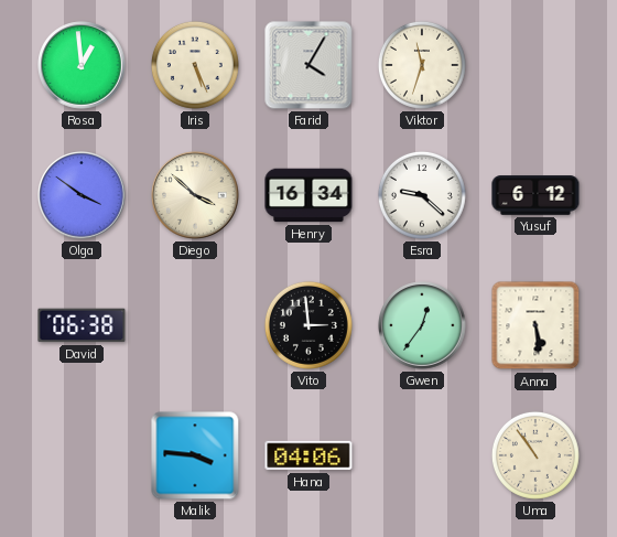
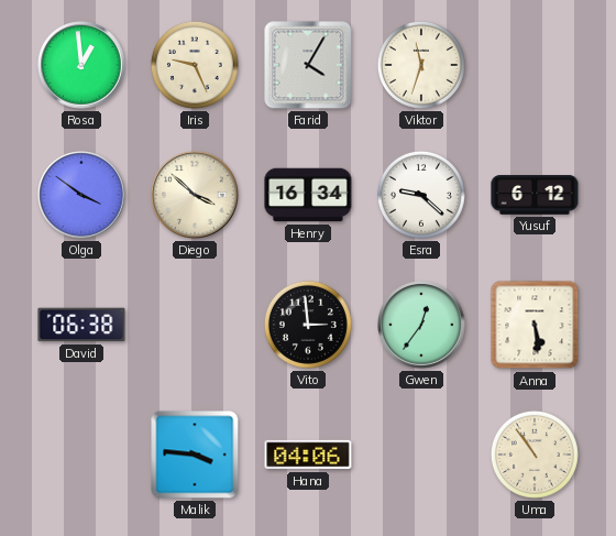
Iris: 5:26 -> 9:26 (195, 65)
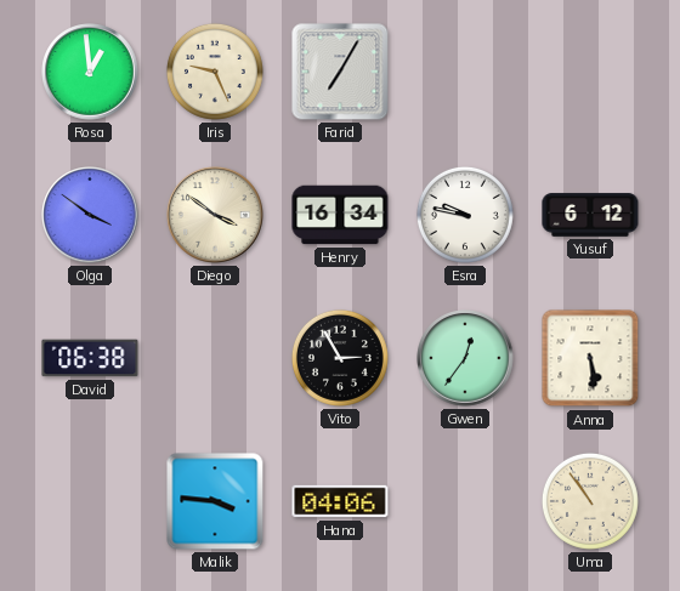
Farid: 4:05 -> 7:05 (340, 72)
Viktor: 11:33 -> none (421, 65)
Diego: 3:52 -> 3:51 (215, 215)
Esra: 9:22 -> 9:47 (465, 215)
Vito: 2:59 -> 2:55 (340, 358)
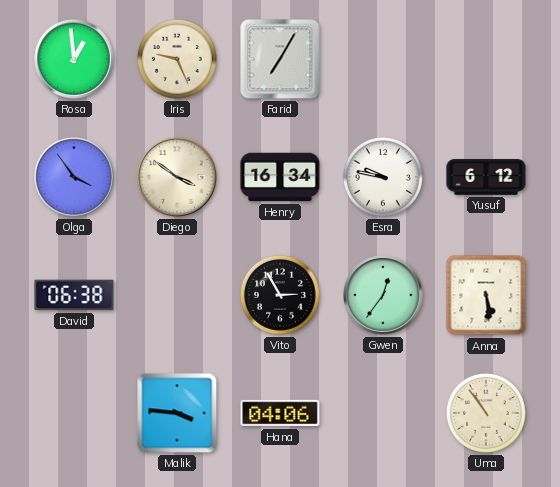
Olga: 3:51 -> 3:54 (74, 177)
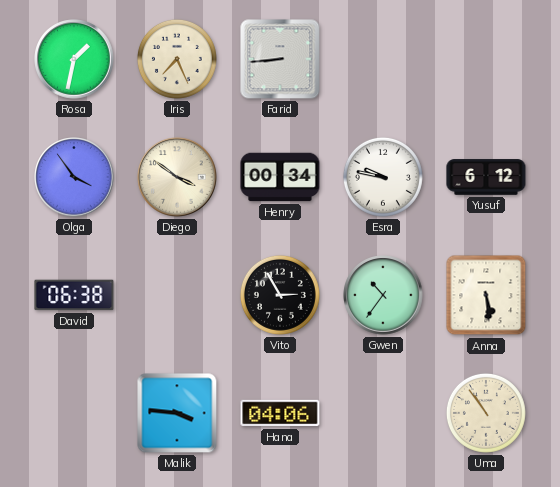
Rosa: 12:59 -> 1:32 (74, 59)
Iris: 9:26 -> 7:26 (177, 59)
Farid: 7:05 -> 8:44 (280, 59)
Henry: 16:34 -> 00:34 (280, 177)
Gwen: 12:36 -> 10:36 (383, 295)
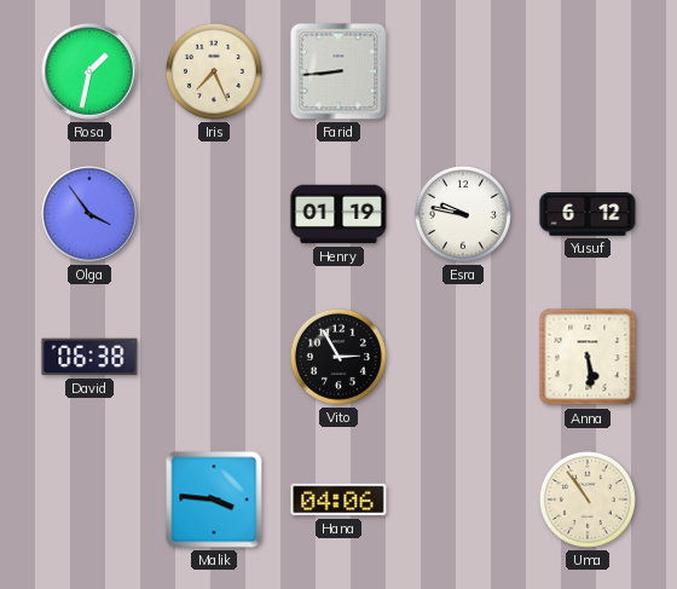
Diego: 3:51 -> none (177, 177)
Henry: 00:34 -> 01:19 (338, 214)
Gwen: 10:36 -> none (383, 295)
